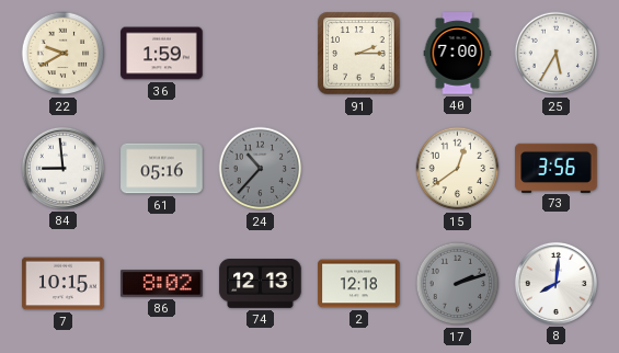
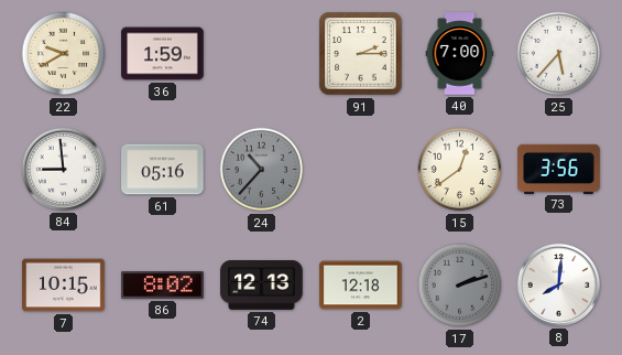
25: 5:35 -> 5:37 (559, 54)
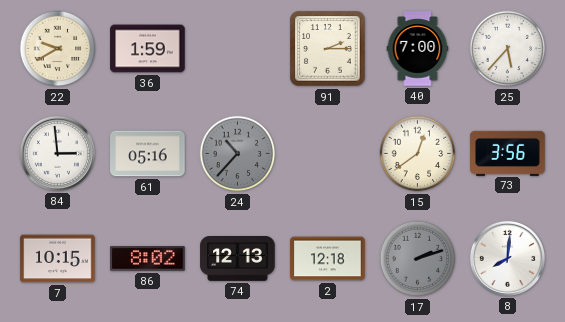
84: 8:59 -> 2:59 (57, 153)
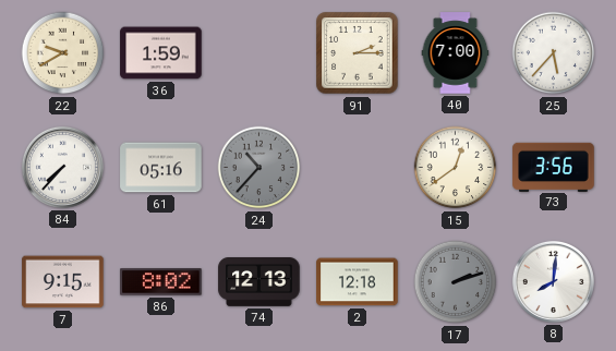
84: 2:59 -> 7:37 (62, 167)
7: 10:15 -> 9:15 (63, 282)
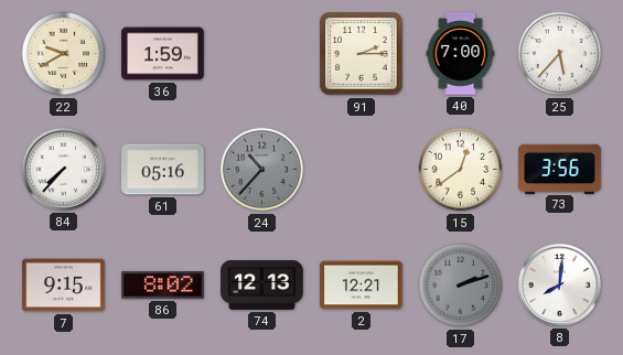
2: 12:18 -> 12:21 (362, 286)
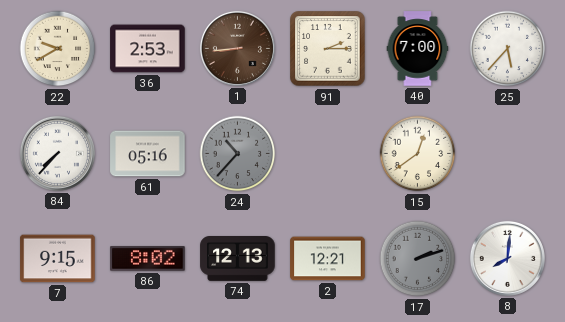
36: 1:59 -> 2:53 (148, 49)
1: none -> 8:44 (237, 48)
73: 3:56 -> none (560, 169)
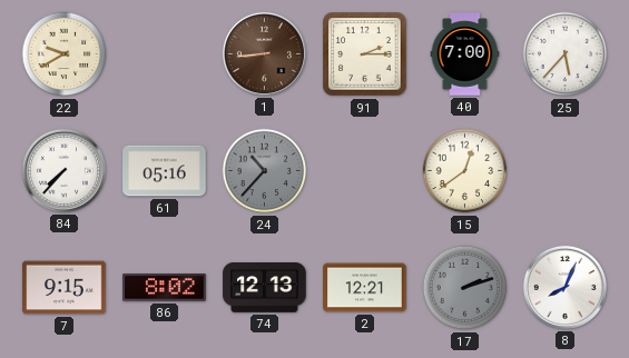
36: 2:53 -> none (148, 49)
8: 8:01 -> 8:04 (564, 287)
